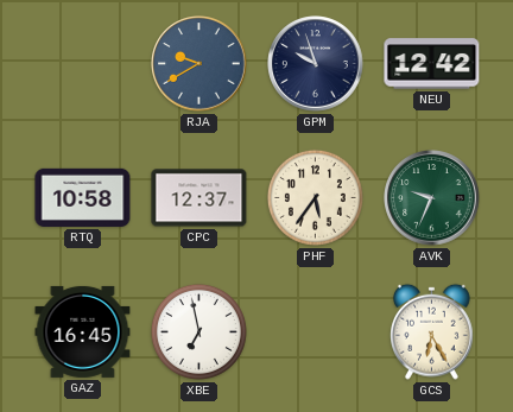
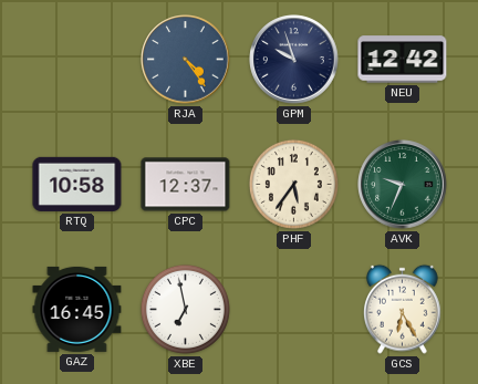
RJA: 9:40 -> 4:24 (186, 60)
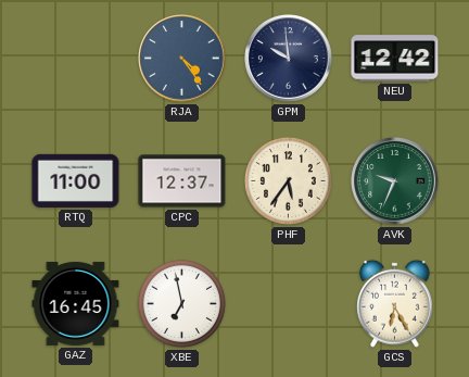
GPM: 9:57 -> 9:59 (289, 59)
RTQ: 10:58 -> 11:00 (76, 180)
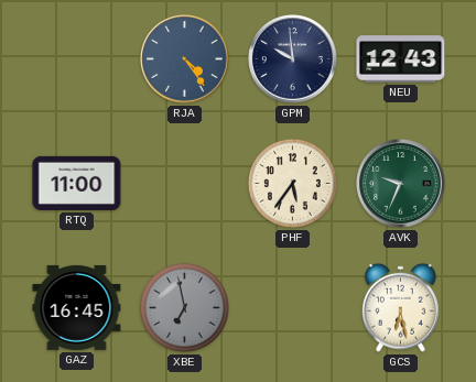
NEU: 12:42 -> 12:43 (401, 59)
CPC: 12:37 -> none (182, 181)
XBE dial: white -> grey (184, 307)
GCS: 6:25 -> 6:28 (401, 307)
